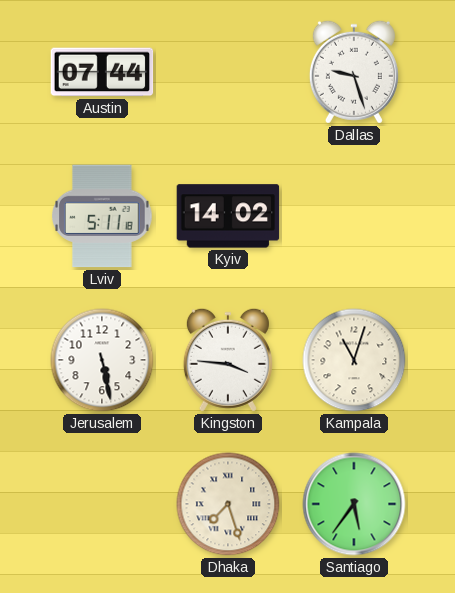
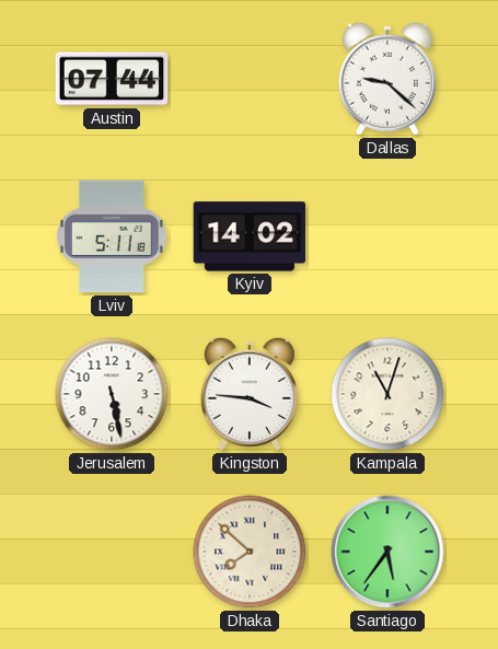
Dallas: 9:27 -> 9:22 (387, 79)
Dhaka: 7:27 -> 7:52 (250, 552)
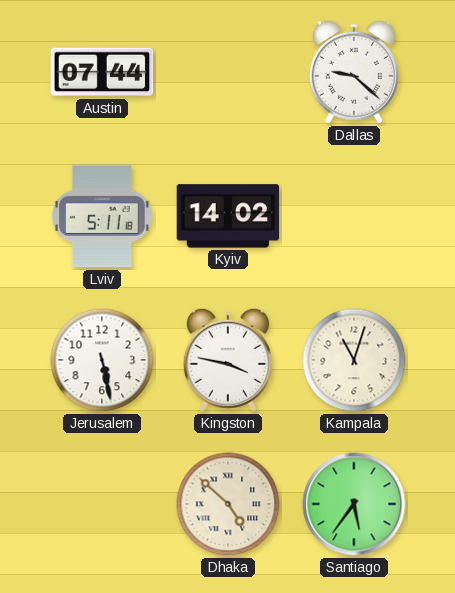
Kingston: 3:46 -> 3:47 (228, 360)
Dhaka: 7:52 -> 4:52 (228, 504)
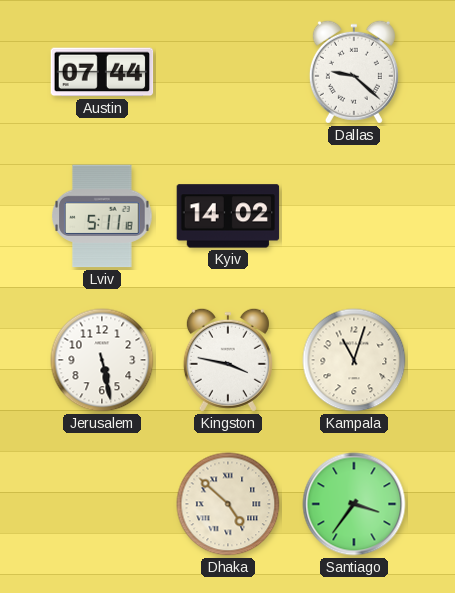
Santiago: 5:36 -> 3:36 (354, 504)
